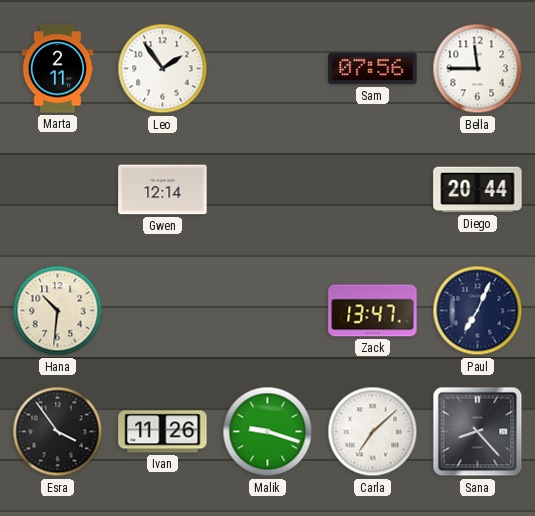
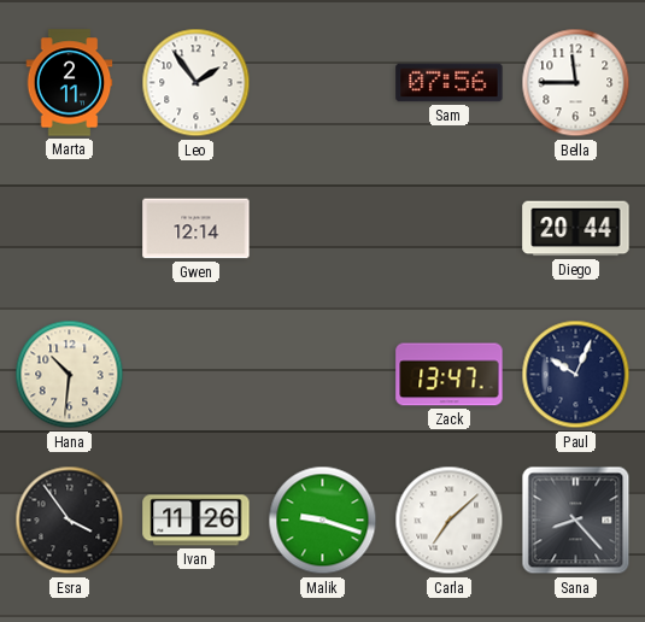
Paul: 7:04 -> 10:04 (576, 375)
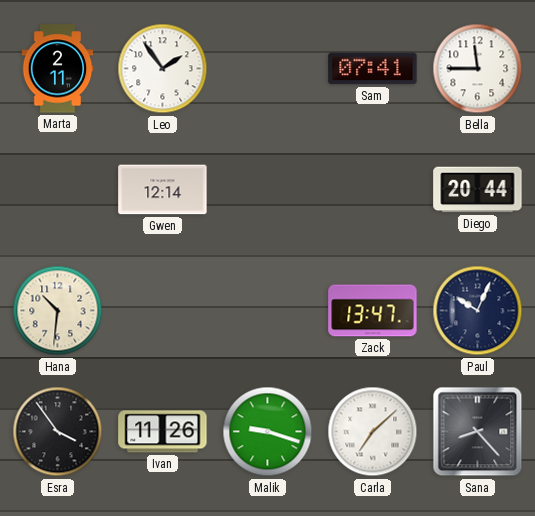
Sam: 07:56 -> 07:41 (373, 69)
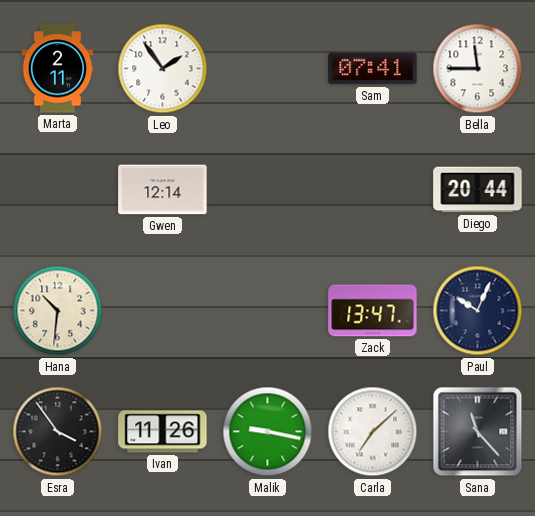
Malik: 9:18 -> 9:17 (268, 432)
Sana: 8:23 -> 11:23 (478, 432)
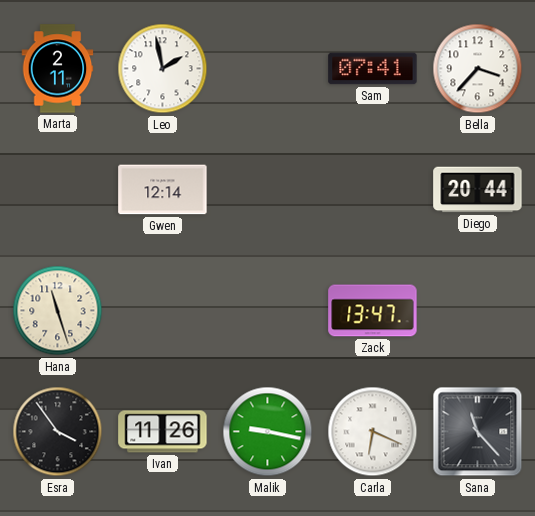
Leo: 1:54 -> 1:58 (163, 69)
Bella: 11:45 -> 3:37 (478, 69)
Hana: 10:31 -> 11:27 (58, 311)
Paul: 10:04 -> none (478, 311)
Carla: 7:08 -> 6:19 (373, 432)
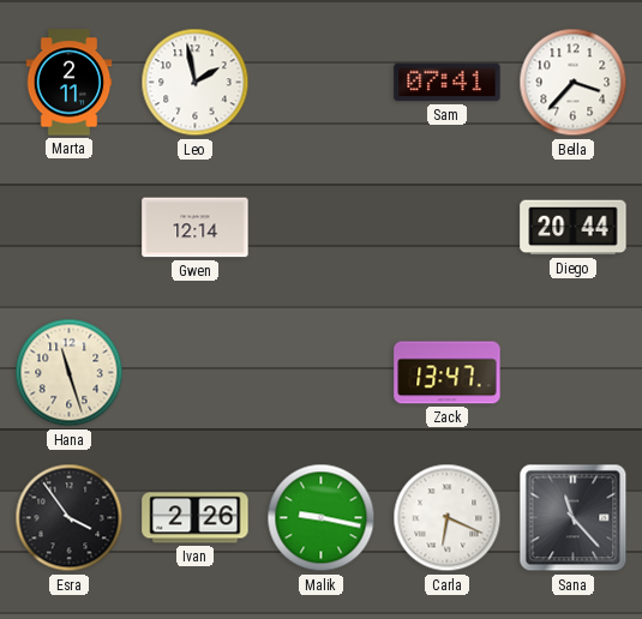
Ivan: 11:26 -> 2:26 (196, 518)
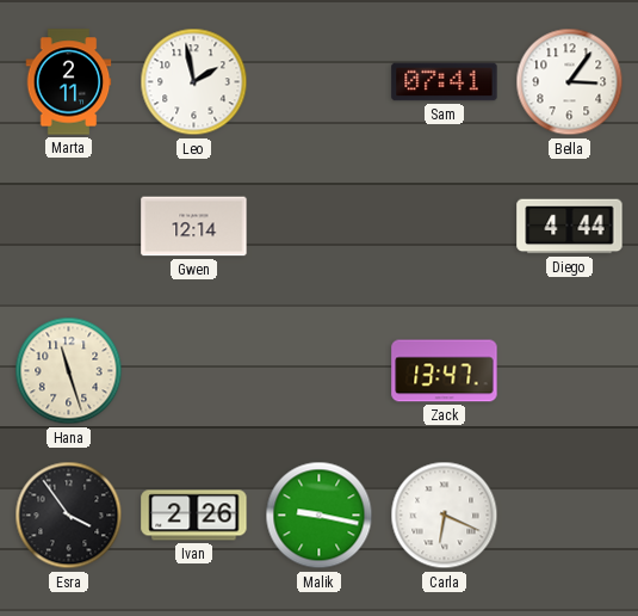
Bella: 3:37 -> 3:06 (570, 82)
Diego: 20:44 -> 4:44 (570, 227)
Sana: 11:23 -> none (574, 518)
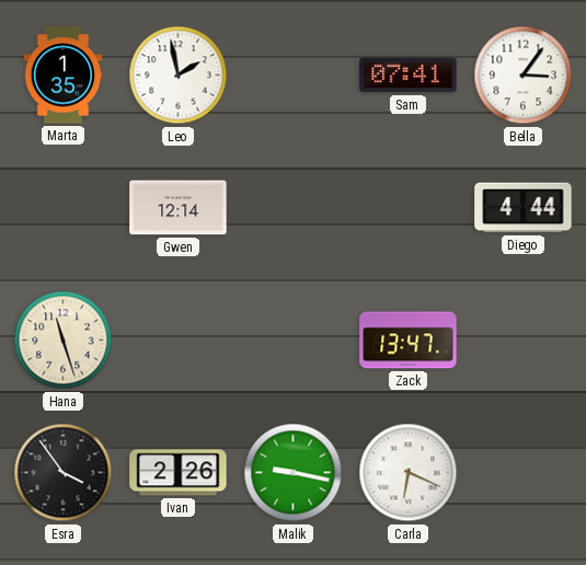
Marta: 2:11 -> 1:35 (64, 76)
